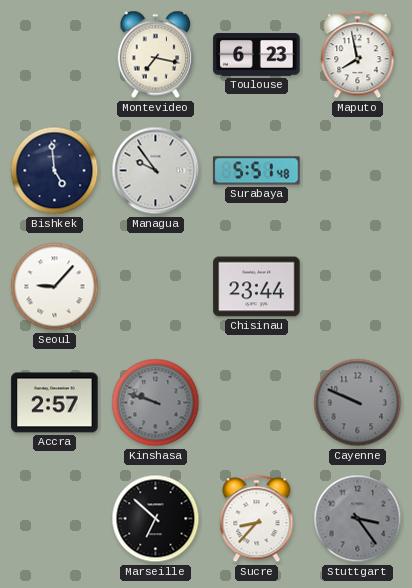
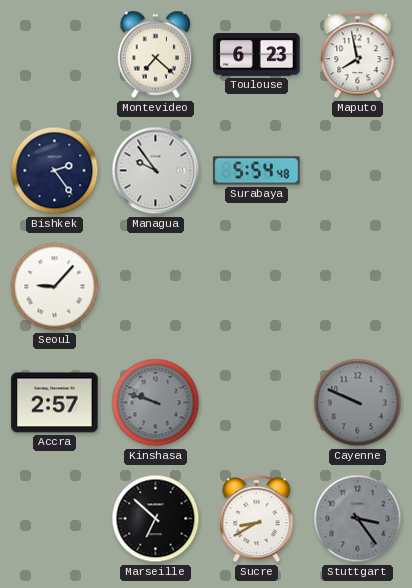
Montevideo: 7:17 -> 7:22 (155, 55)
Bishkek: 4:59 -> 2:24 (55, 171)
Surabaya: 5:51 -> 5:54 (257, 171)
Chisinau: 23:44 -> none (257, 287)
Sucre: 8:37 -> 8:40 (257, 519)
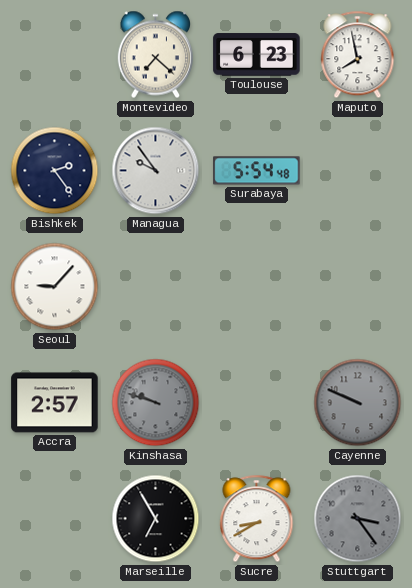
Marseille: 6:52 -> 6:55 (156, 519)
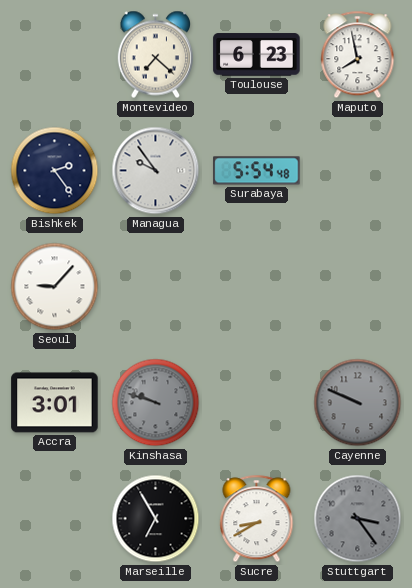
Accra: 2:57 -> 3:01 (55, 403)
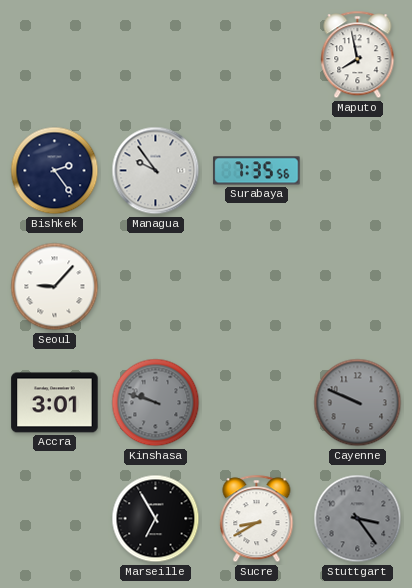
Montevideo: 7:22 -> none (155, 55)
Toulouse: 6:23 -> none (257, 55)
Surabaya: 5:54 -> 7:35 (257, 171)
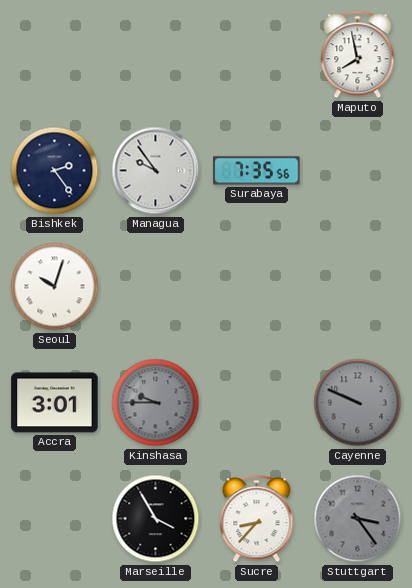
Seoul: 9:07 -> 10:03 (55, 287)
Kinshasa: 9:48 -> 9:45 (156, 403)
Marseille: 6:55 -> 3:55 (156, 519)
Sucre: 8:40 -> 8:37 (257, 519)
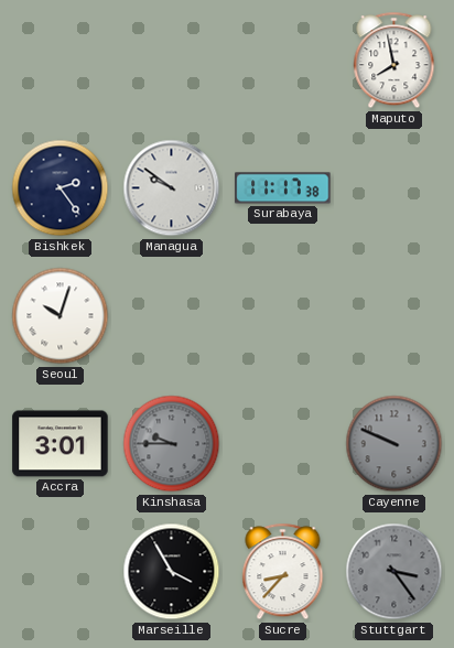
Managua: 9:54 -> 9:51 (172, 188)
Surabaya: 7:35 -> 11:17 (283, 188)
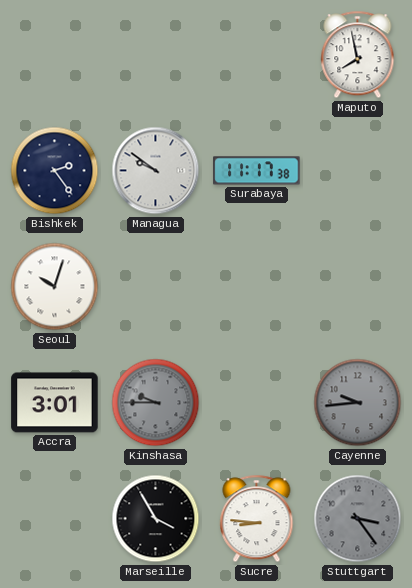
Cayenne: 9:49 -> 9:44 (358, 403)
Sucre: 8:37 -> 8:46 (257, 519)
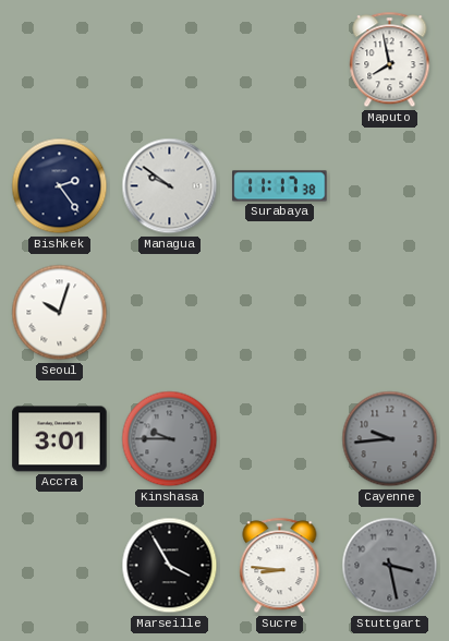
Stuttgart: 3:24 -> 3:28 (390, 566)
